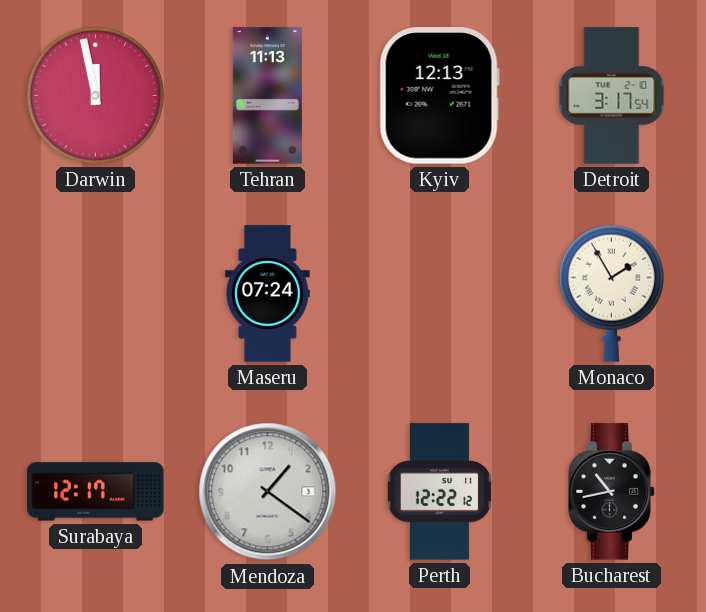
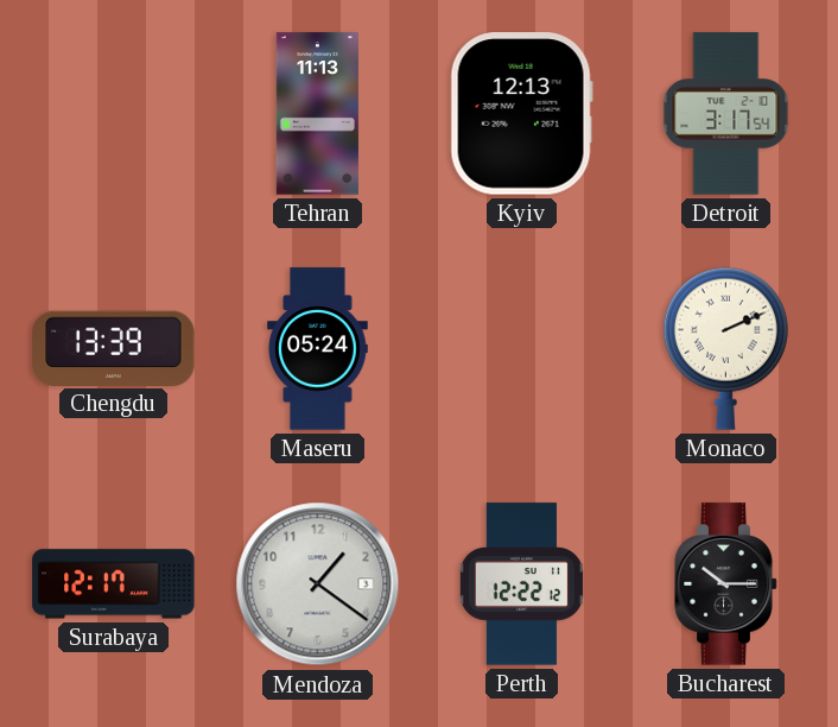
Darwin: 11:58 -> none (95, 95)
Chengdu: none -> 13:39 (114, 348)
Maseru: 07:24 -> 05:24 (318, 349)
Monaco: 1:55 -> 2:11 (725, 348)
Bucharest: 10:43 -> 10:15 (726, 584)
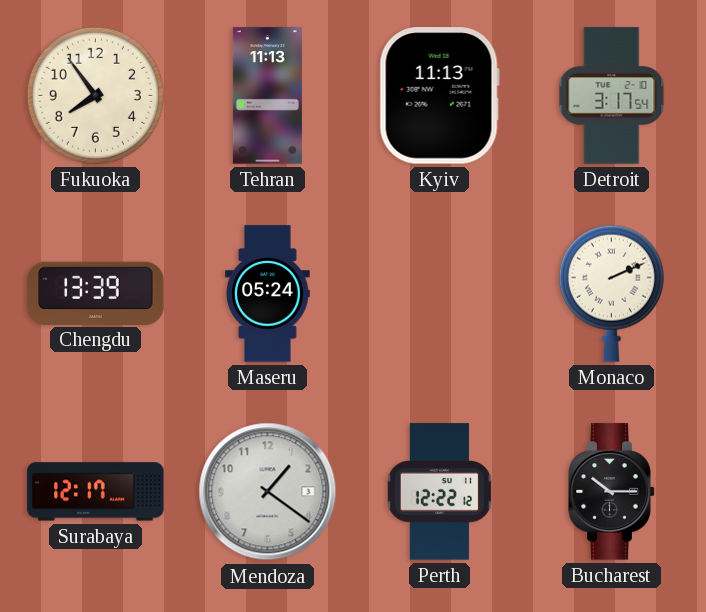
Fukuoka: none -> 7:54 (95, 95)
Kyiv: 12:13 -> 11:13 (439, 96)
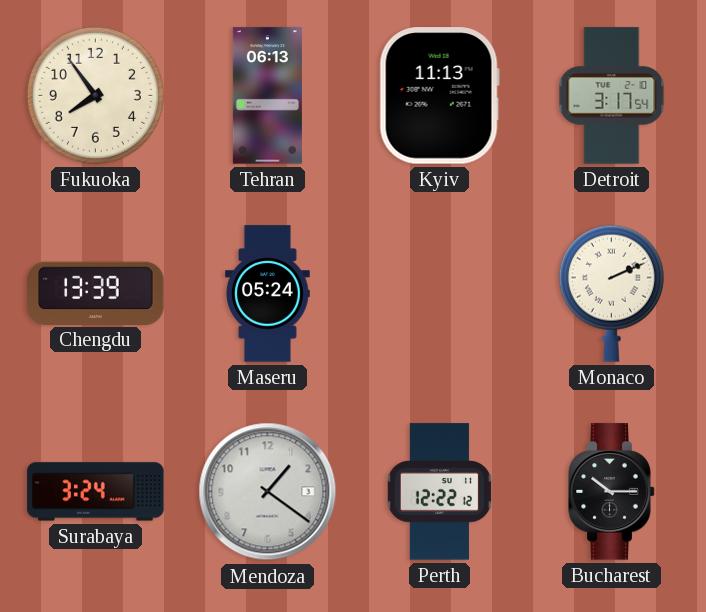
Tehran: 11:13 -> 06:13 (267, 96)
Surabaya: 12:17 -> 3:24 (96, 492)
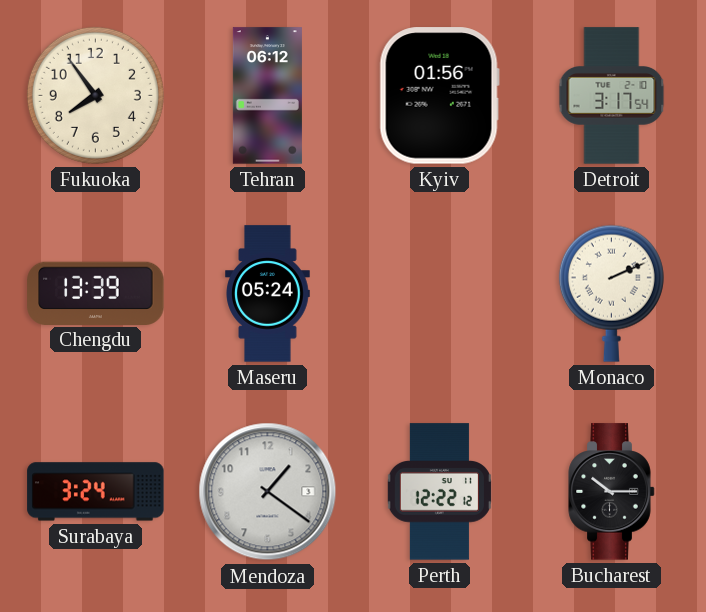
Tehran: 06:13 -> 06:12 (267, 96)
Kyiv: 11:13 -> 01:56 (439, 96)
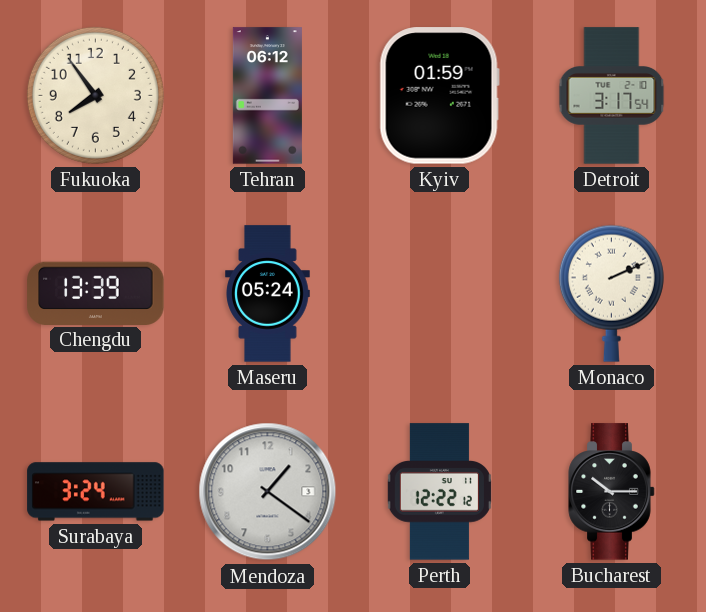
Kyiv: 01:56 -> 01:59 (439, 96)
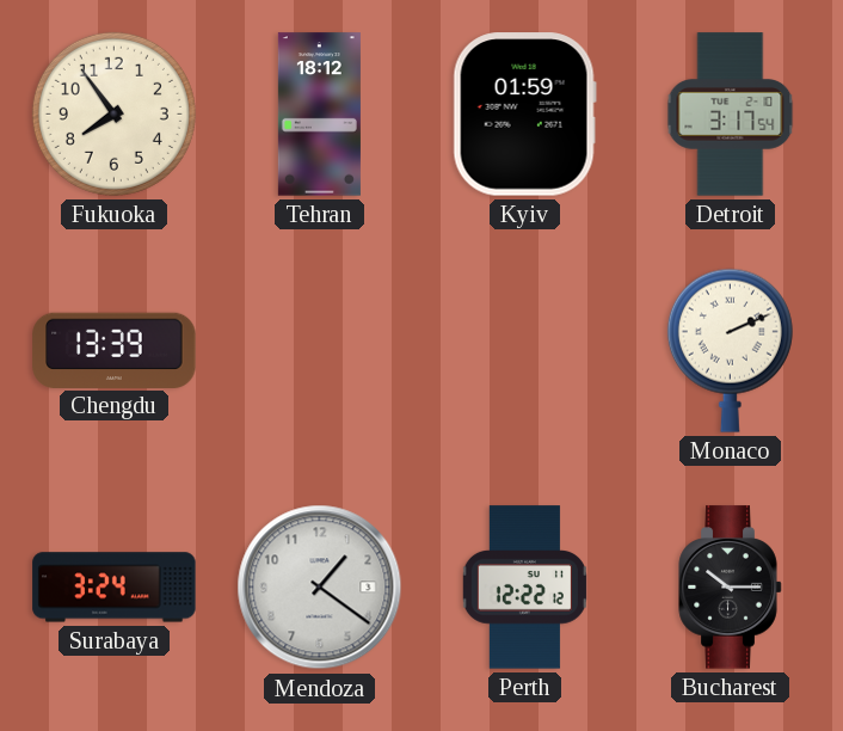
Tehran: 06:12 -> 18:12 (319, 115)
Maseru: 05:24 -> none (268, 294)
